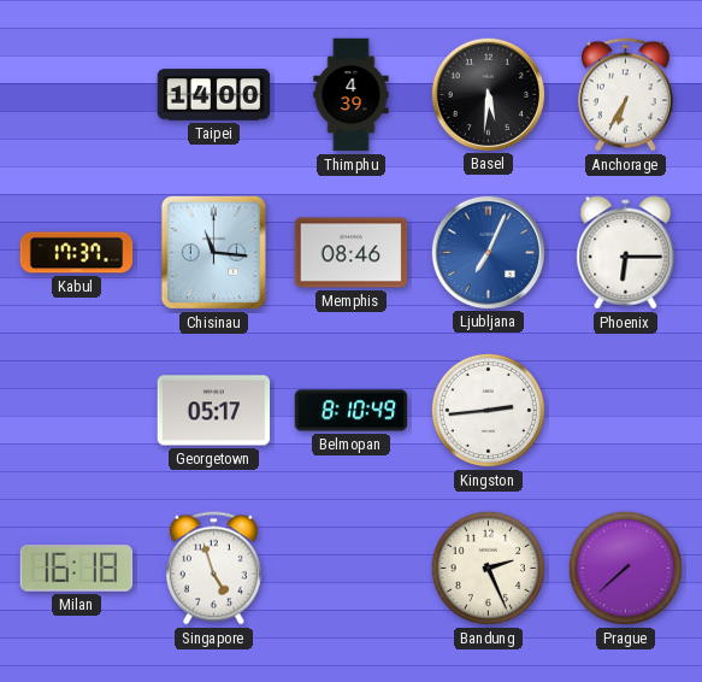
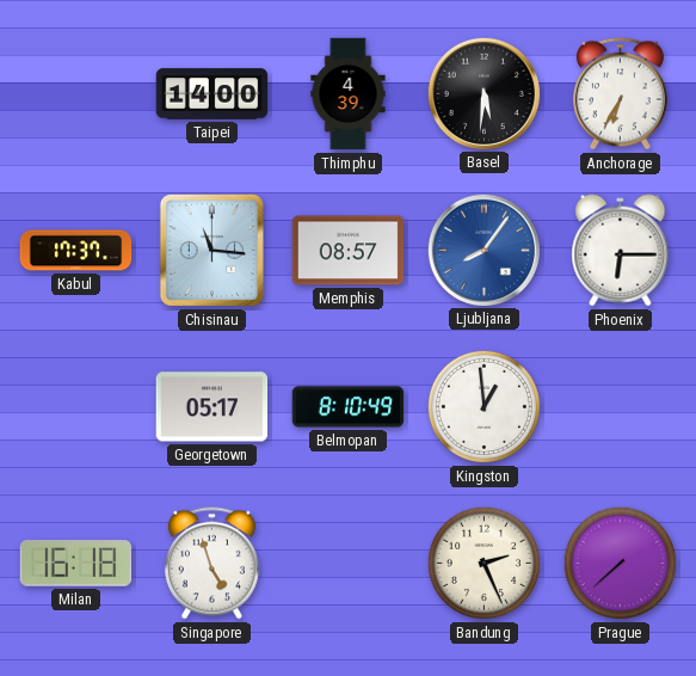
Memphis: 08:46 -> 08:57 (349, 251)
Ljubljana: 7:04 -> 8:06 (483, 250)
Kingston: 2:44 -> 12:59 (483, 406)
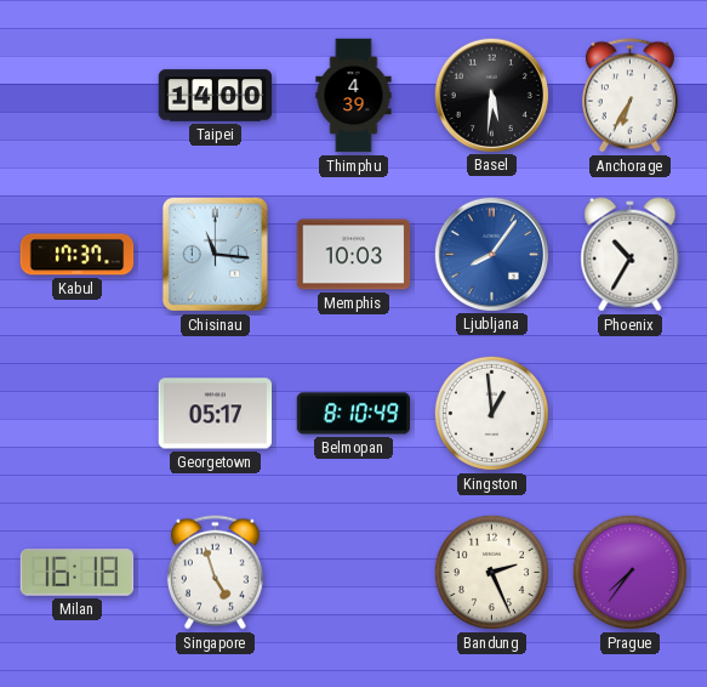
Memphis: 08:57 -> 10:03 (354, 255)
Phoenix: 6:15 -> 10:35 (631, 255)
Prague: 7:38 -> 7:36 (629, 572)
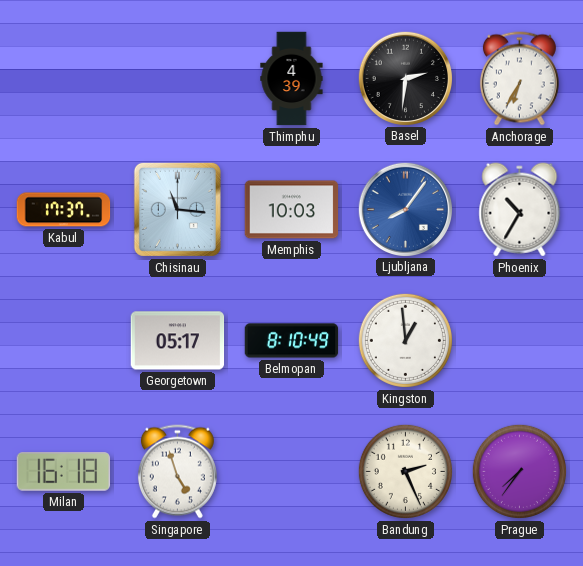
Taipei: 14:00 -> none (216, 96)
Basel: 5:31 -> 2:31 (405, 78)
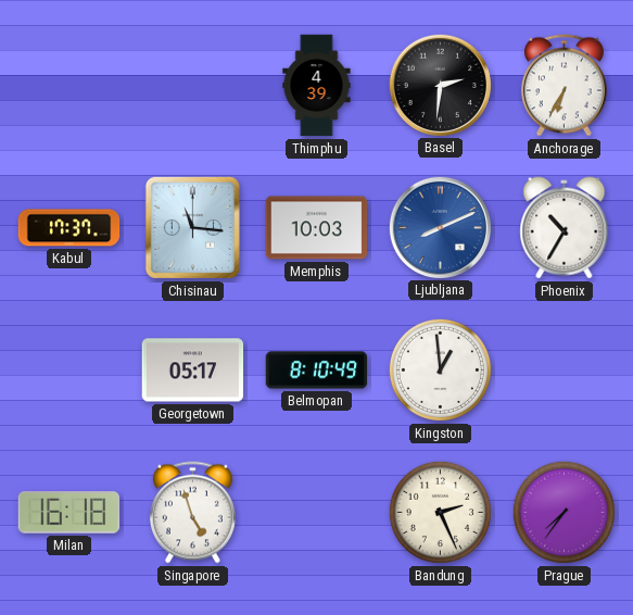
Ljubljana: 8:06 -> 8:11 (440, 227)
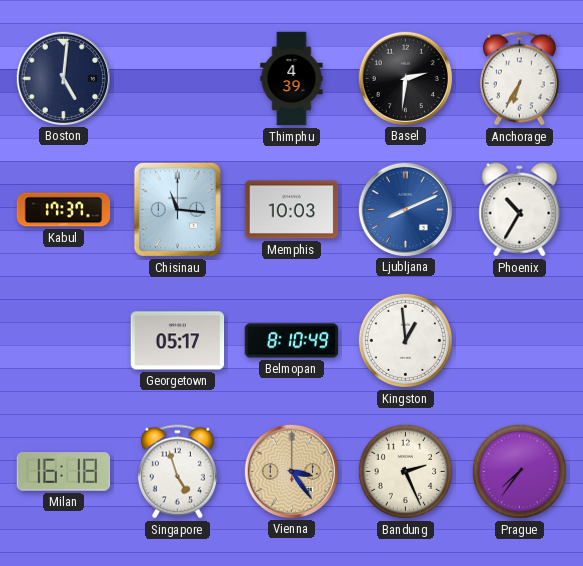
Boston: none -> 5:01 (63, 78)
Vienna: none -> 3:24 (291, 471)
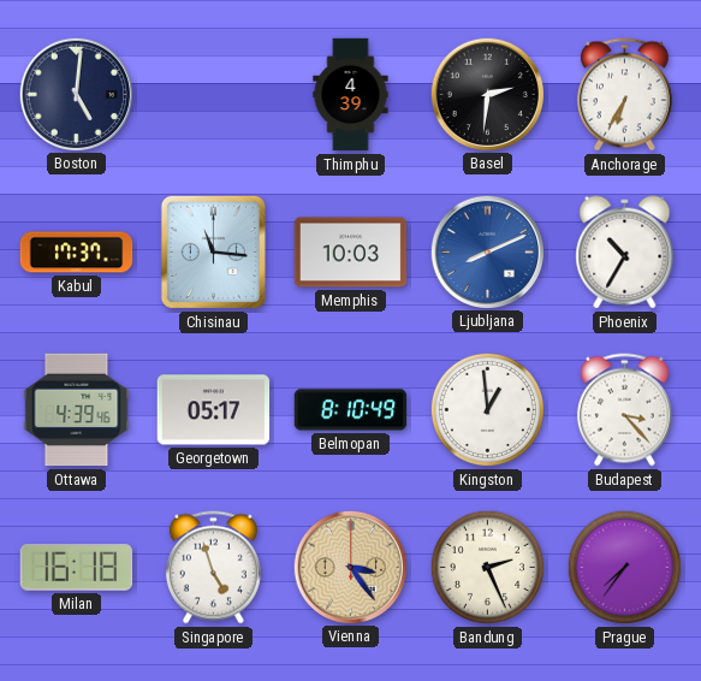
Ottawa: none -> 4:39 (77, 410)
Budapest: none -> 3:23 (624, 410)
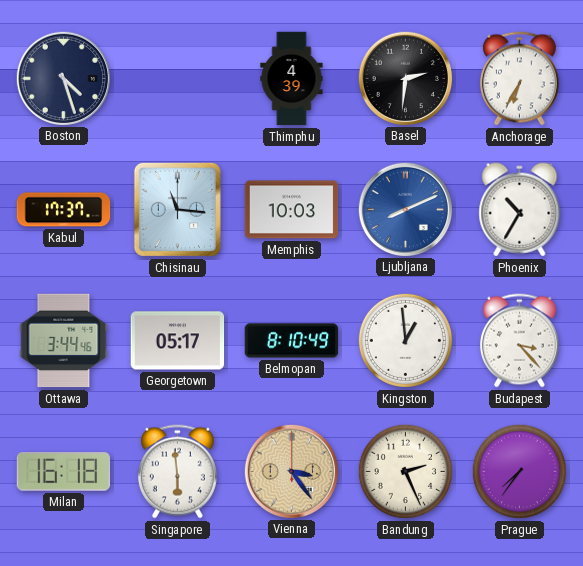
Boston: 5:01 -> 4:27 (63, 78)
Ottawa: 4:39 -> 3:44 (64, 341)
Singapore: 4:57 -> 5:59 (177, 472)
